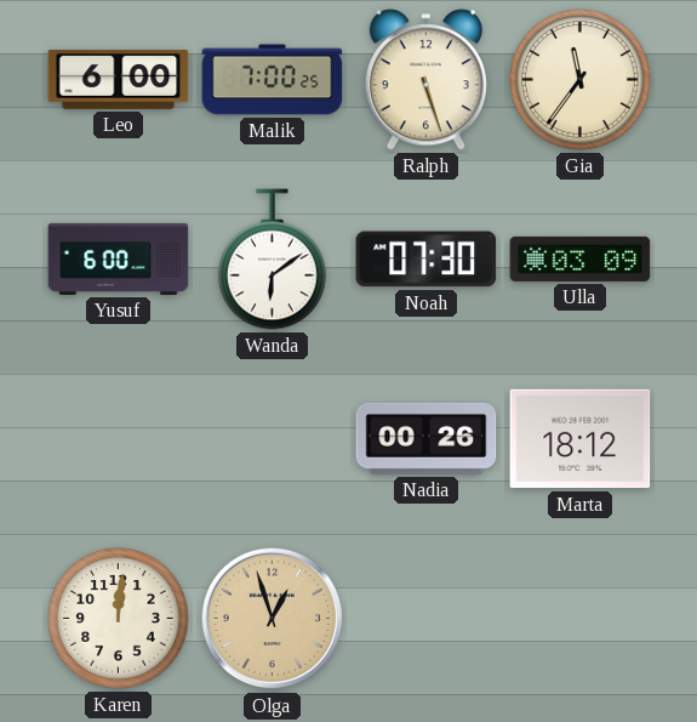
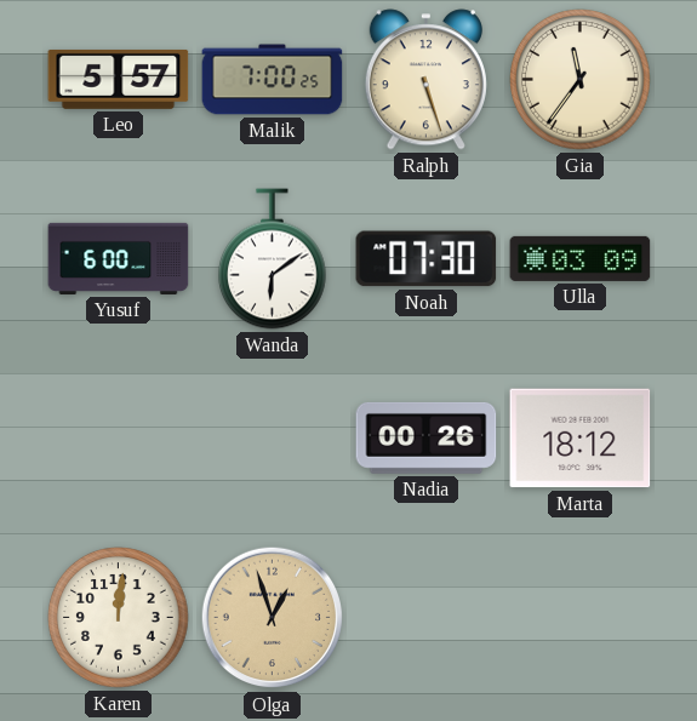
Leo: 6:00 -> 5:57 (119, 79)
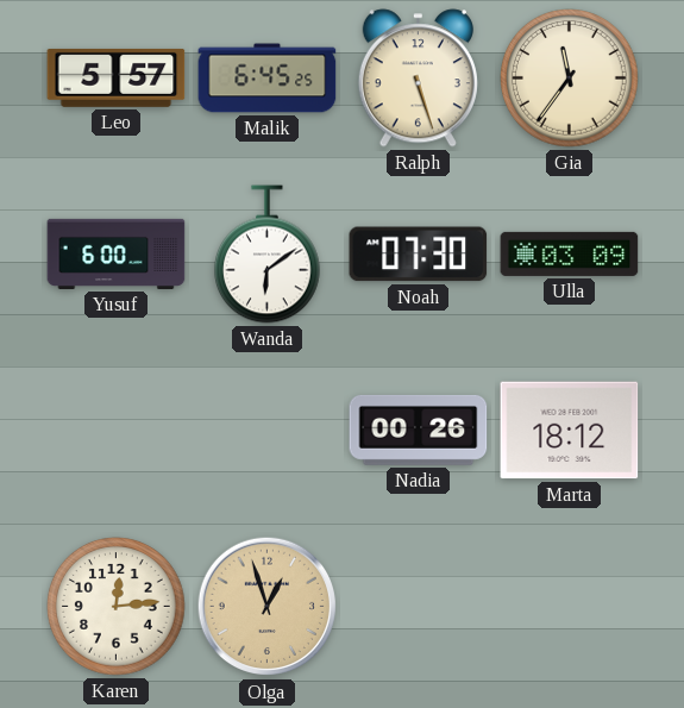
Malik: 7:00 -> 6:45 (268, 79)
Karen: 12:01 -> 12:14 (117, 607)
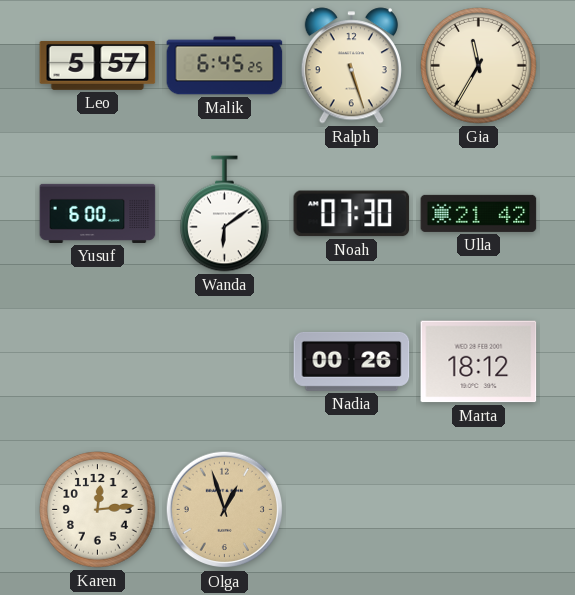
Gia: 11:36 -> 11:35 (479, 66)
Ulla: 03:09 -> 21:42 (479, 213)
